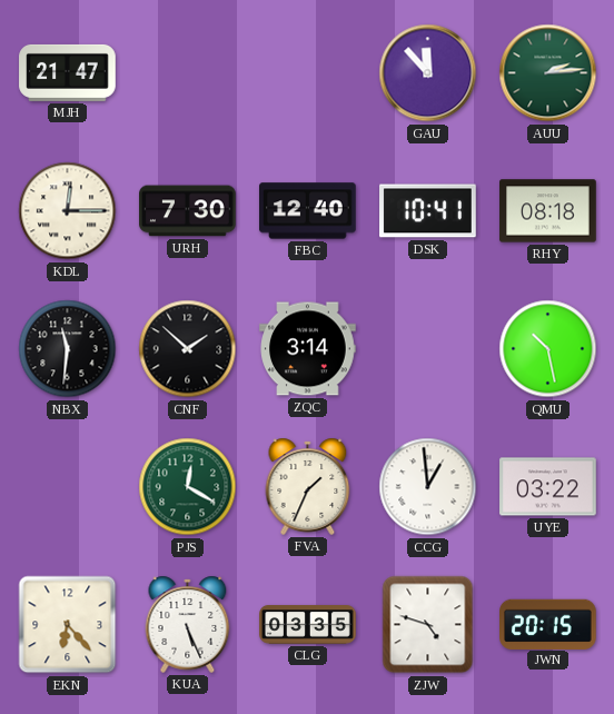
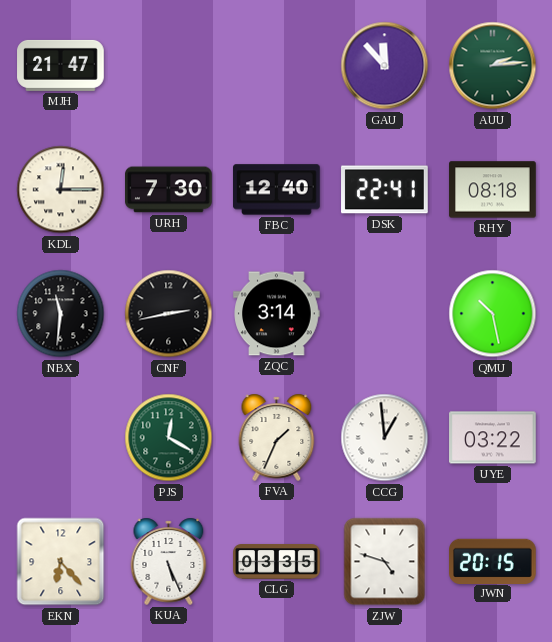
DSK: 10:41 -> 22:41 (385, 190)
CNF: 1:52 -> 2:43 (169, 314)
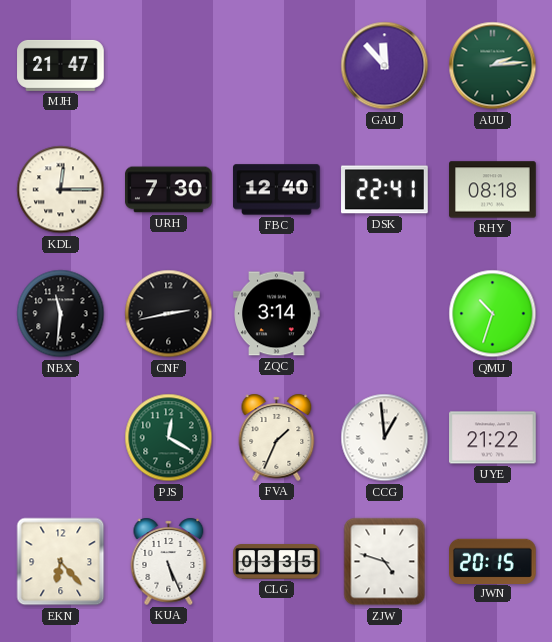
QMU: 10:28 -> 10:33 (493, 314)
UYE: 03:22 -> 21:22 (493, 438)
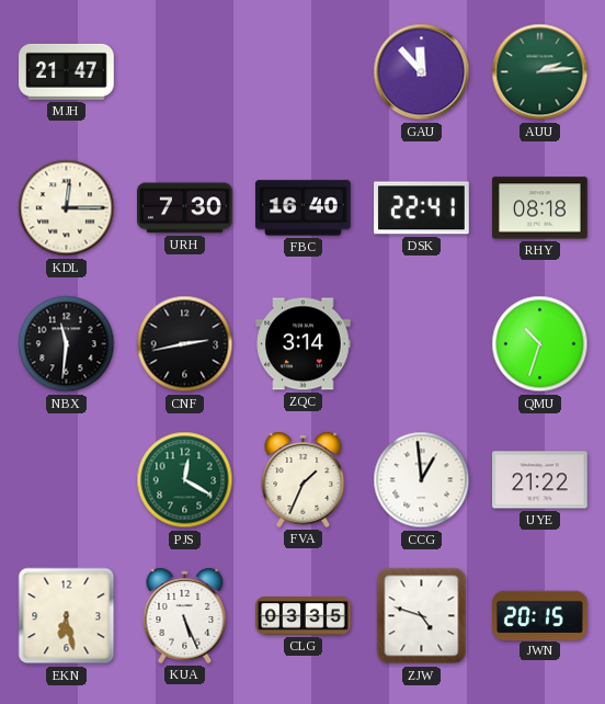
FBC: 12:40 -> 16:40 (304, 208)
EKN: 6:23 -> 6:28 (67, 616)
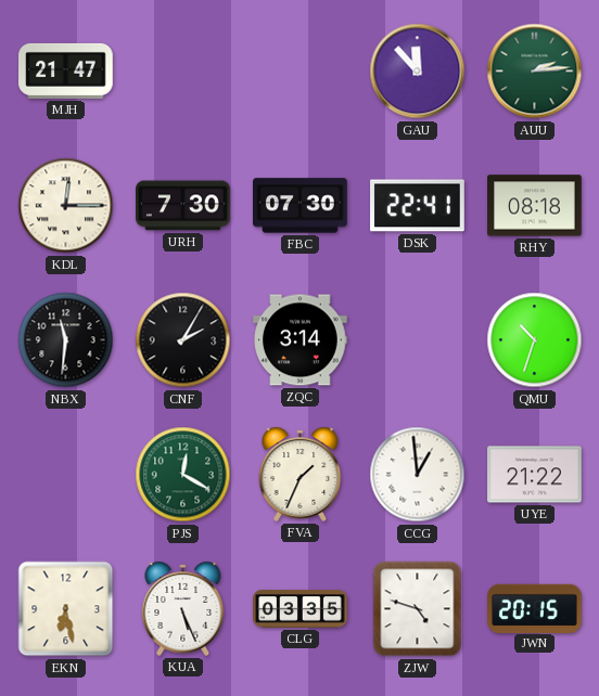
FBC: 16:40 -> 07:30 (301, 206)
CNF: 2:43 -> 2:05 (183, 340)
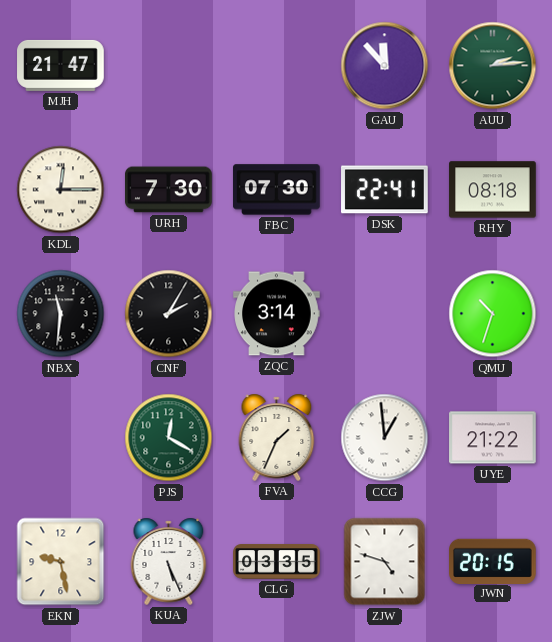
EKN: 6:28 -> 9:28 (61, 562)
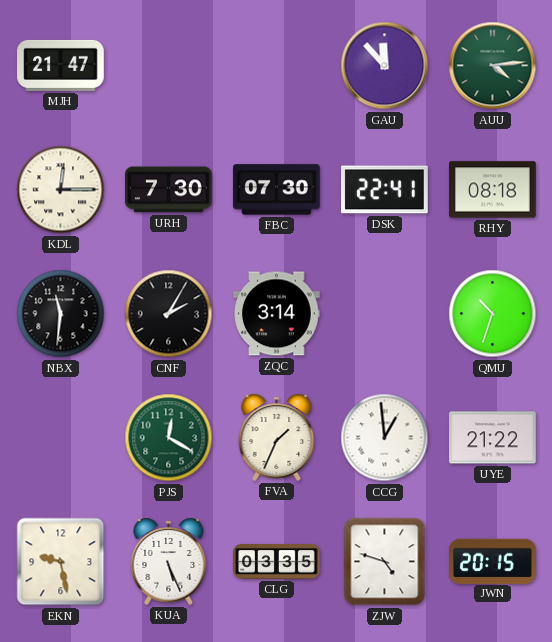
AUU: 2:14 -> 4:14 (493, 66)
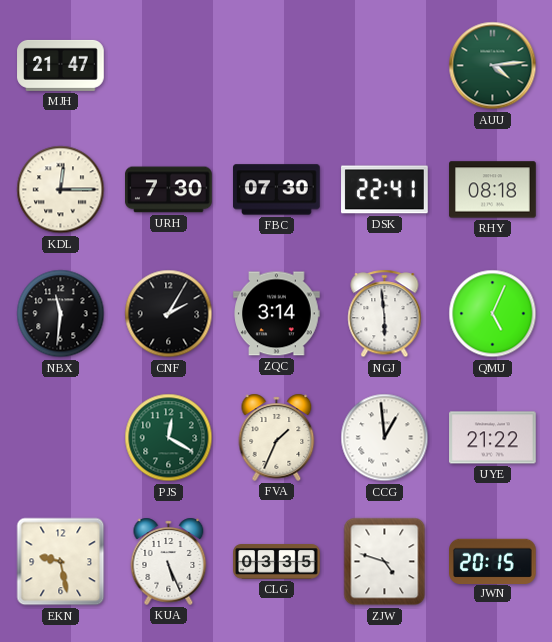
GAU: 11:53 -> none (385, 66)
NGJ: none -> 5:59 (385, 314)
QMU: 10:33 -> 5:04 (493, 314)
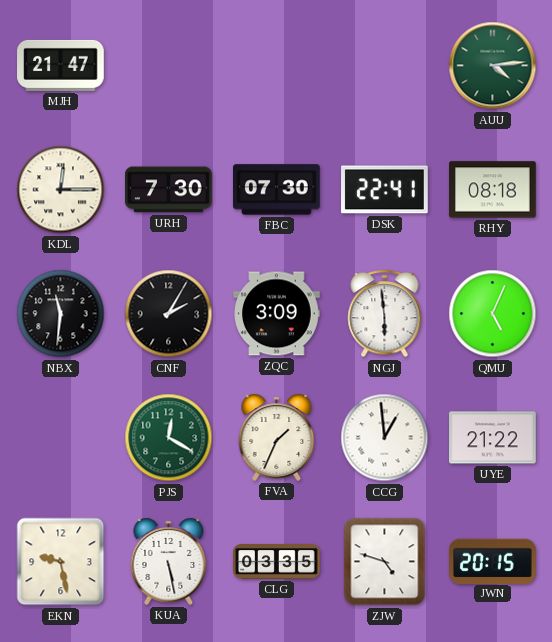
ZQC: 3:14 -> 3:09 (277, 314)
KUA: 5:26 -> 5:28 (169, 561)
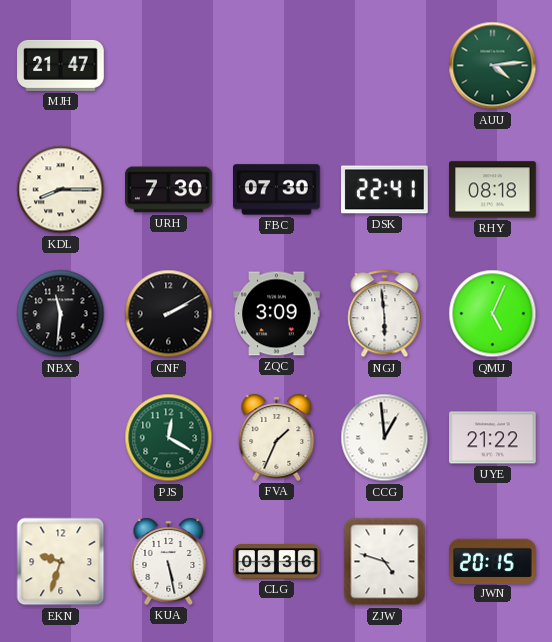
KDL: 12:15 -> 8:15 (61, 190)
CNF: 2:05 -> 2:10 (169, 314)
EKN: 9:28 -> 9:33 (61, 562)
CLG: 03:35 -> 03:36 (277, 562)
